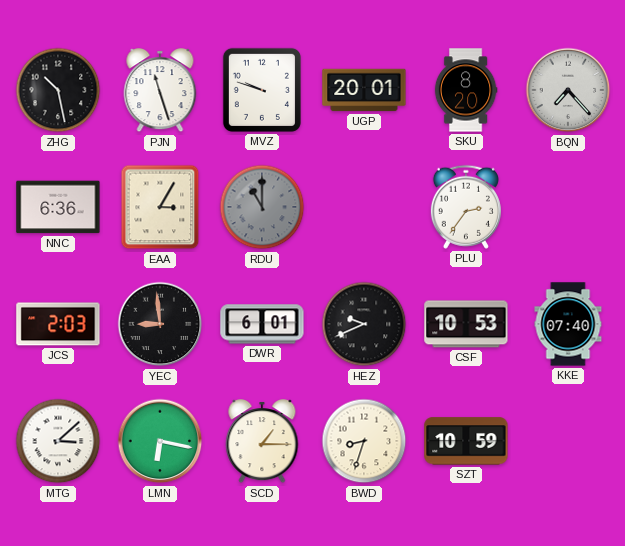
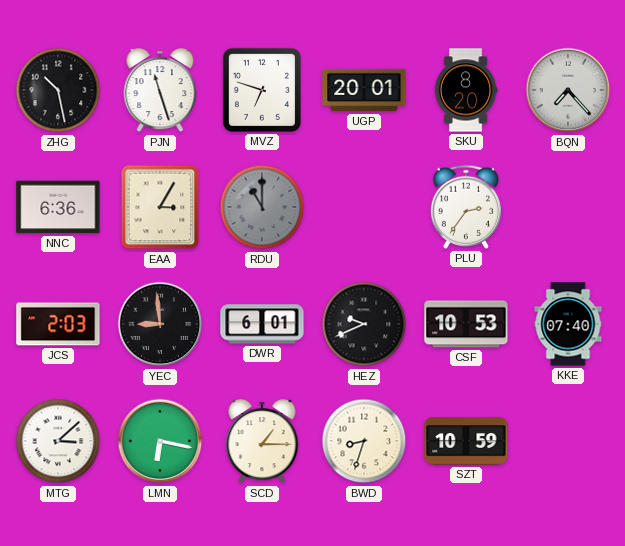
MVZ: 9:48 -> 6:48 (262, 90)
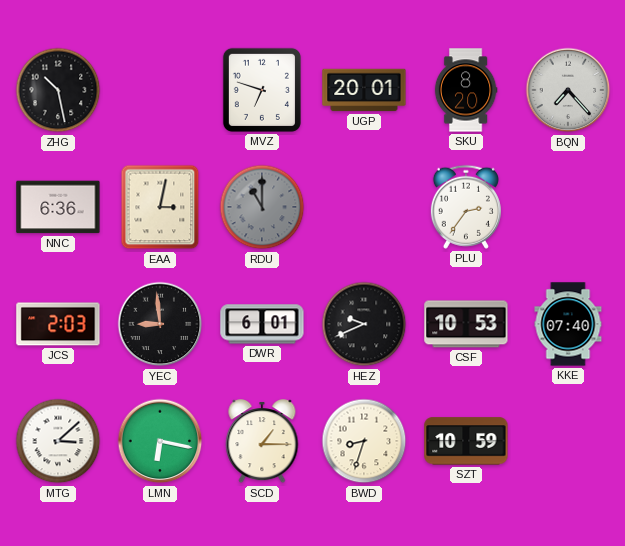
PJN: 11:27 -> none (160, 91)
EAA: 3:05 -> 3:02 (160, 207)
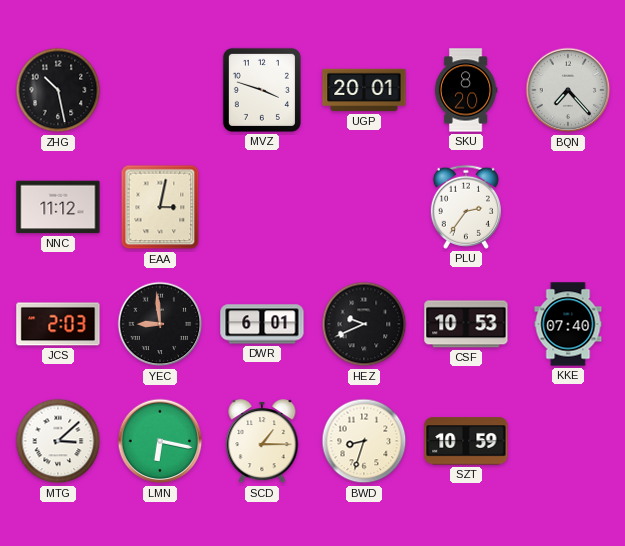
MVZ: 6:48 -> 3:48 (262, 90)
NNC: 6:36 -> 11:12 (58, 207)
RDU: 11:00 -> none (262, 207)
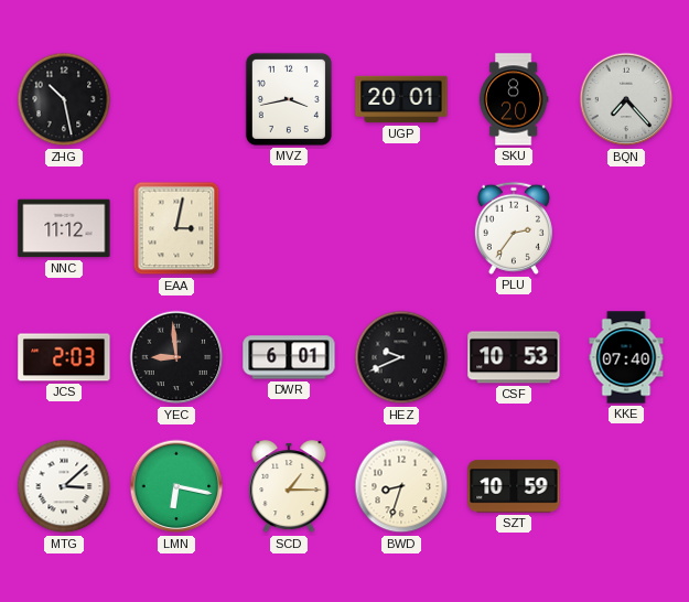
MVZ: 3:48 -> 3:43 (289, 99)
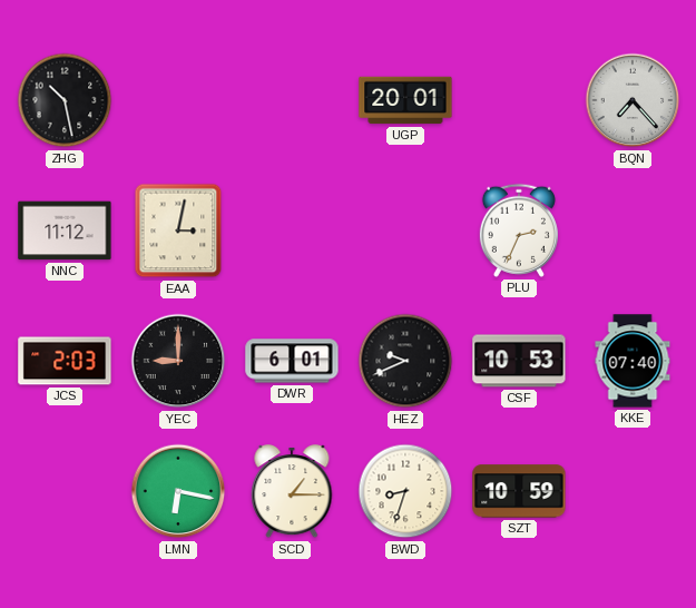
MVZ: 3:43 -> none (289, 99)
SKU: 8:20 -> none (514, 99)
PLU: 2:36 -> 2:34 (519, 231)
YEC: 8:59 -> 9:00 (178, 361)
MTG: 3:08 -> none (64, 486)
